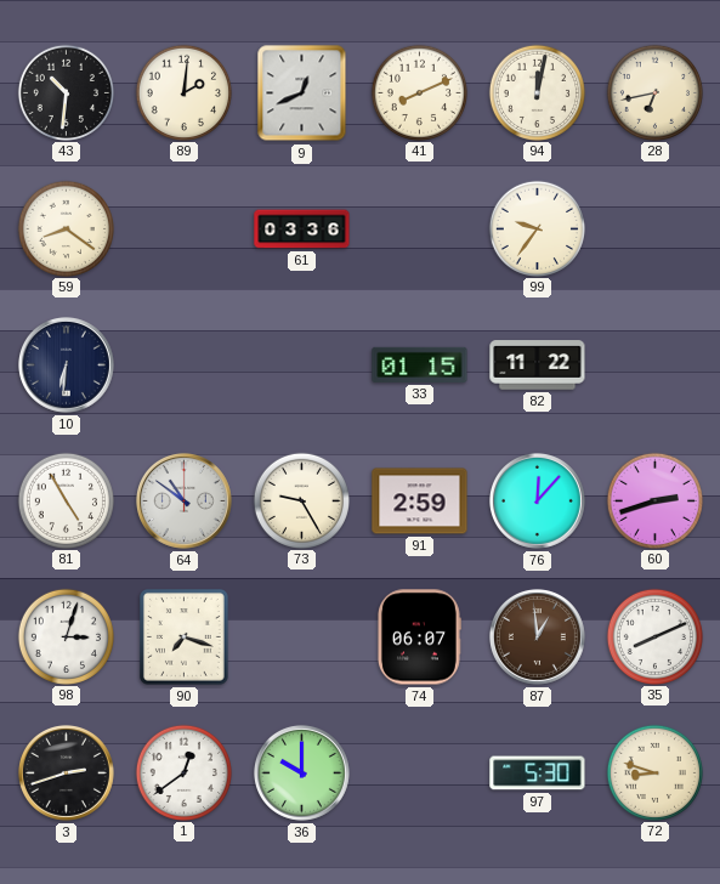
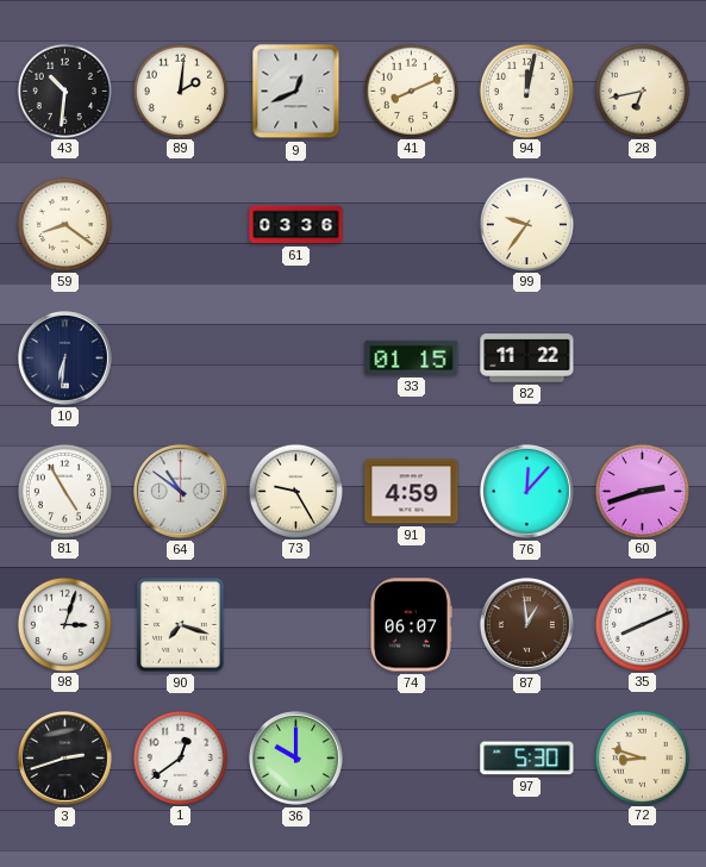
91: 2:59 -> 4:59 (412, 492)
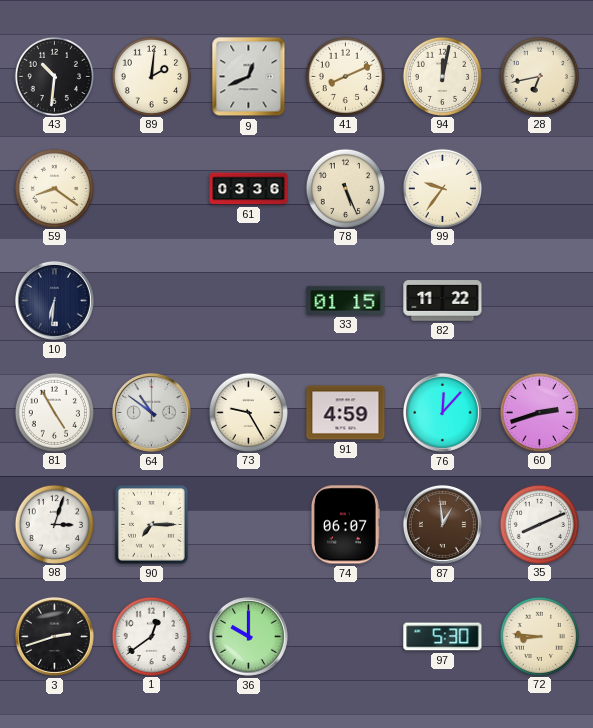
78: none -> 5:26 (345, 188)
90: 7:18 -> 7:15 (151, 525)
72: 8:48 -> 8:46 (539, 636)
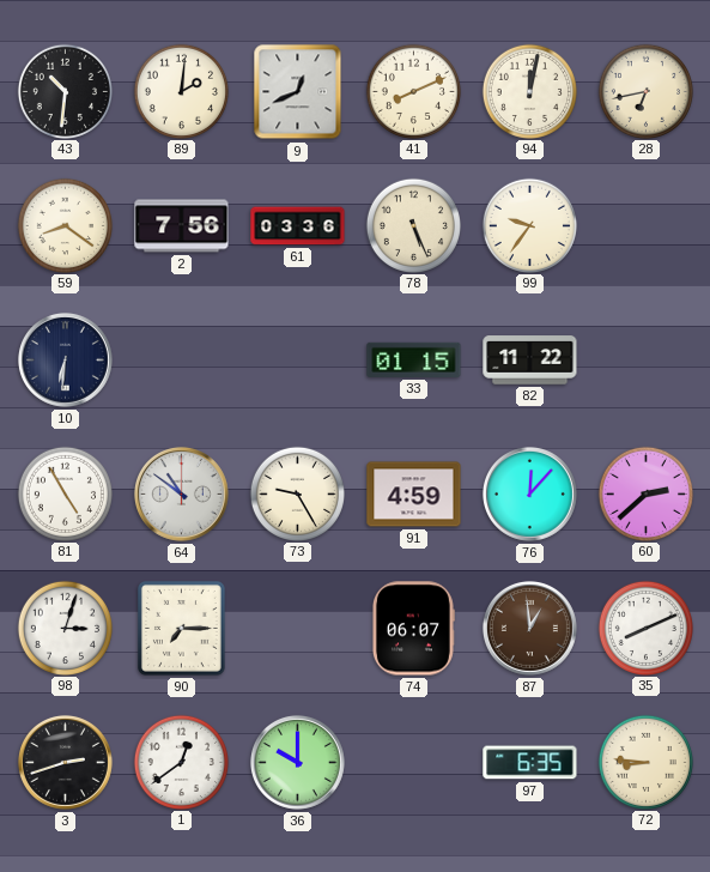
2: none -> 7:56 (182, 226)
60: 2:42 -> 2:38 (645, 493)
97: 5:30 -> 6:35 (530, 763)
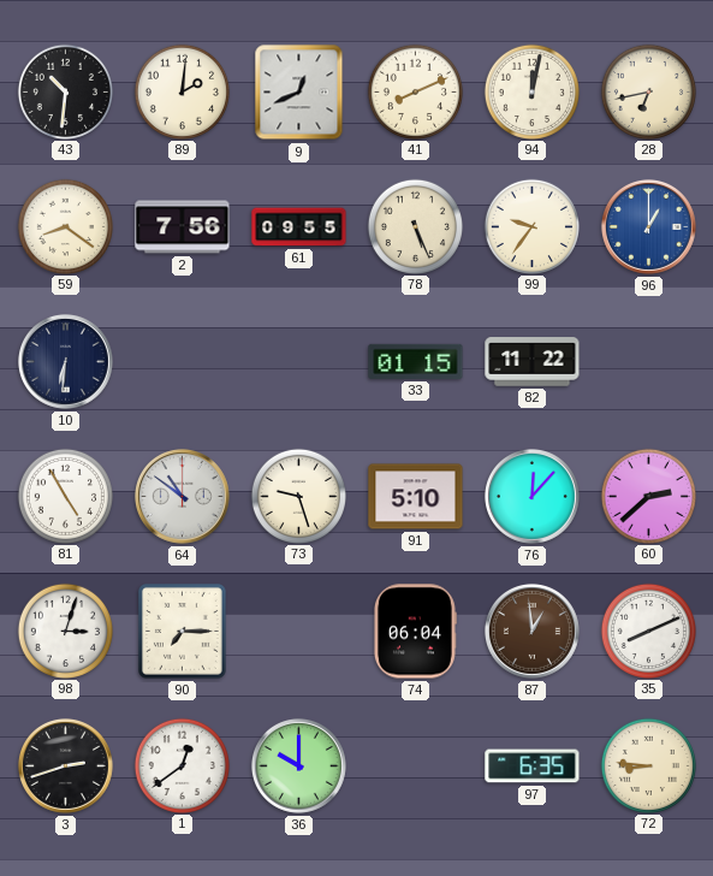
61: 03:36 -> 09:55 (299, 227)
96: none -> 1:00 (648, 226)
73: 9:25 -> 9:27 (298, 496)
91: 4:59 -> 5:10 (416, 497)
74: 06:07 -> 06:04 (415, 632)
